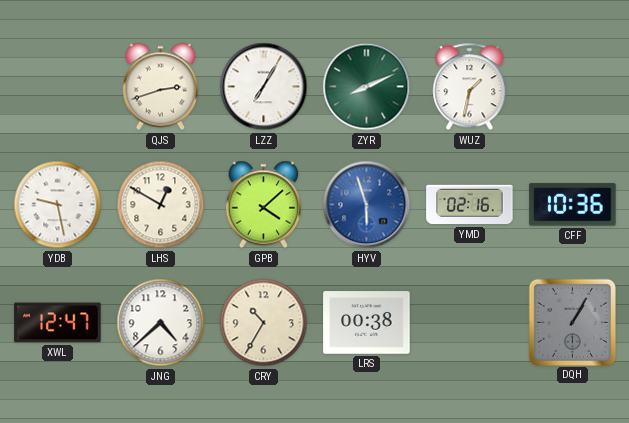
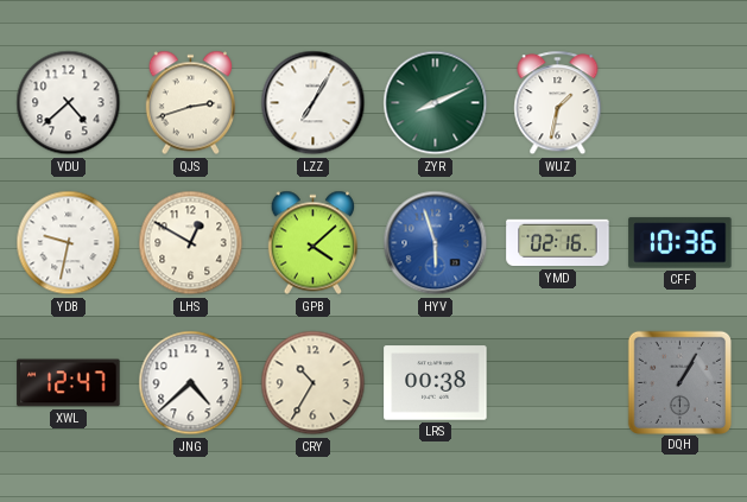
VDU: none -> 4:38 (69, 103)
YDB: 9:28 -> 9:32 (69, 243)
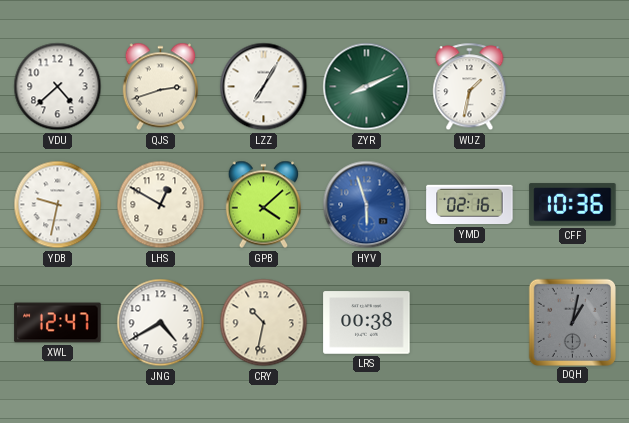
JNG: 4:38 -> 4:40 (161, 323)
CRY: 10:35 -> 10:32 (264, 323)
DQH: 1:05 -> 1:02 (572, 322)
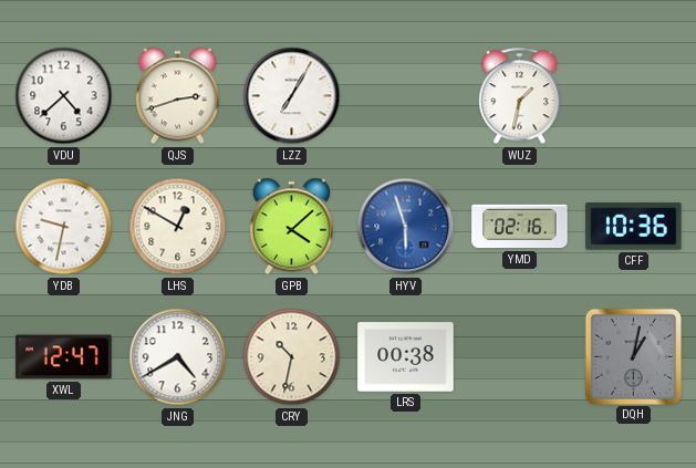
ZYR: 8:11 -> none (367, 87)
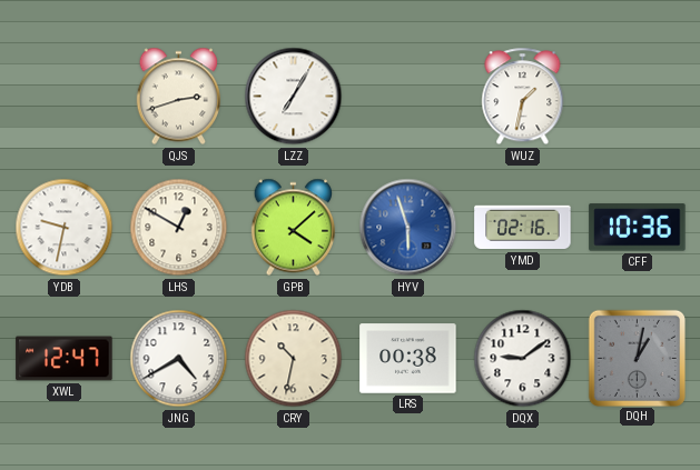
VDU: 4:38 -> none (64, 96)
DQX: none -> 9:09 (523, 359)
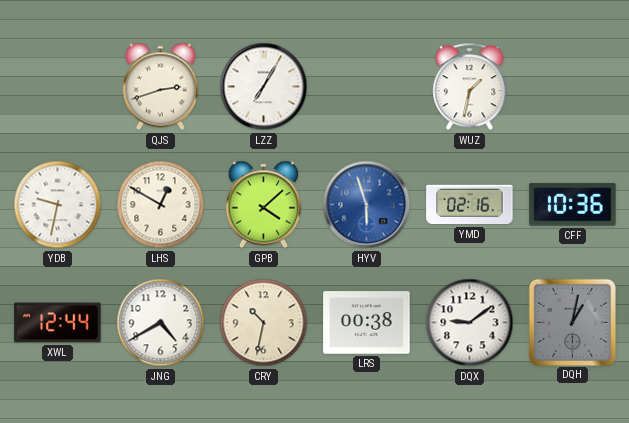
XWL: 12:47 -> 12:44 (58, 323)
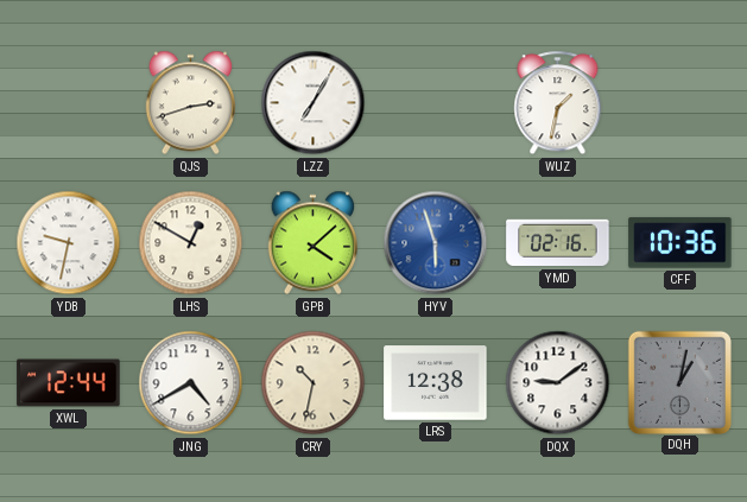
LRS: 00:38 -> 12:38 (436, 383)
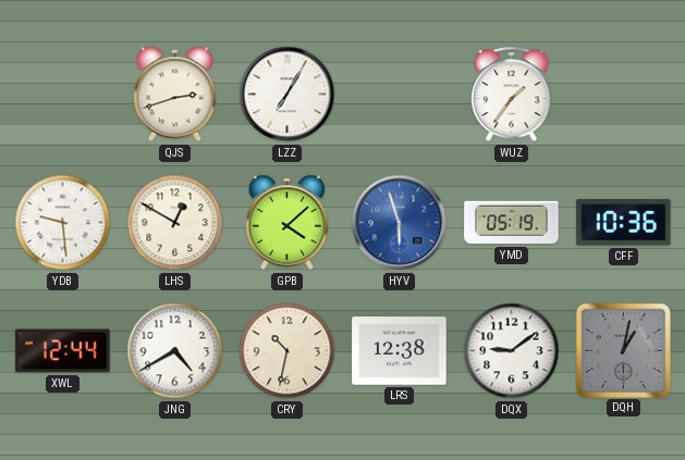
WUZ: 1:32 -> 1:36 (512, 95)
YDB: 9:32 -> 9:29 (63, 223)
YMD: 02:16 -> 05:19 (512, 223)
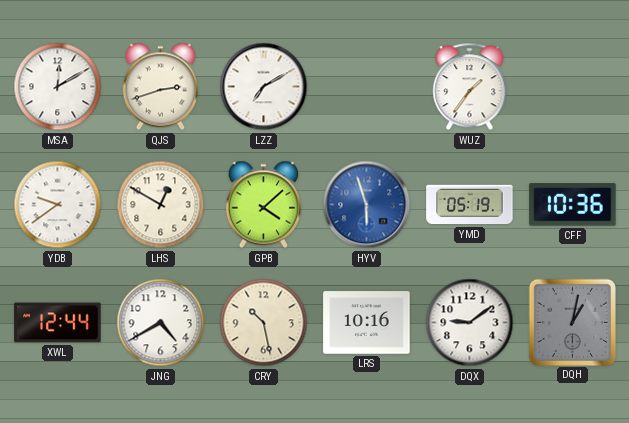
MSA: none -> 12:10 (58, 87)
LZZ: 7:05 -> 7:10 (264, 87)
YDB: 9:29 -> 9:39 (58, 205)
CRY: 10:32 -> 10:28 (264, 323)
LRS: 12:38 -> 10:16 (367, 323)
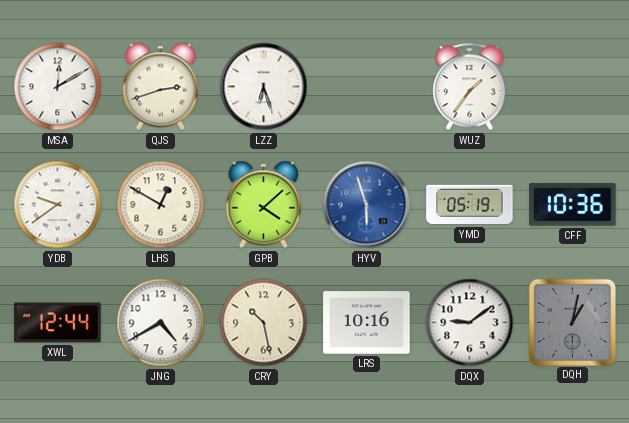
LZZ: 7:10 -> 6:27 (264, 87)
